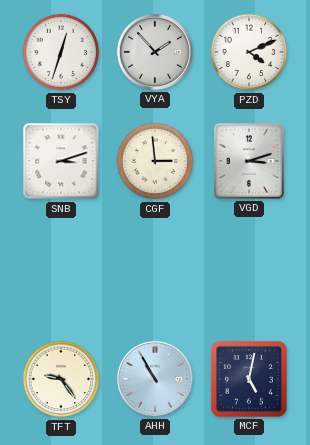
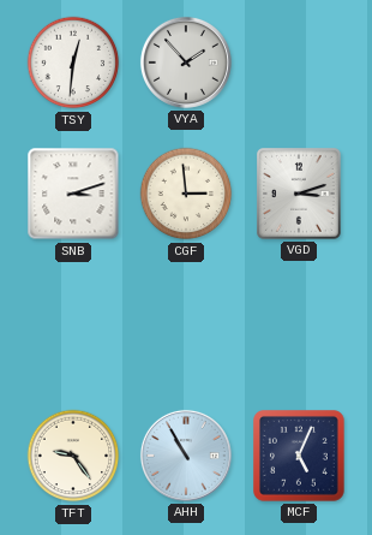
TSY: 12:33 -> 12:31 (73, 63)
PZD: 4:11 -> none (249, 52)
MCF: 5:02 -> 5:04 (300, 457)
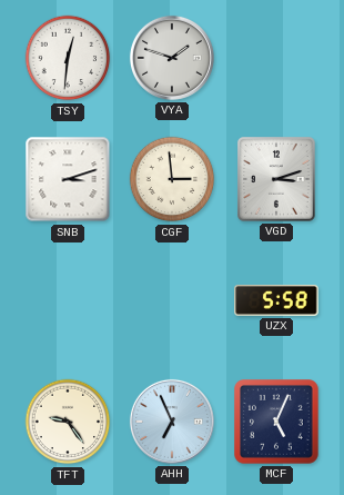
VYA: 1:53 -> 1:48 (172, 58)
UZX: none -> 5:58 (276, 301)
AHH: 10:55 -> 6:56 (172, 422)
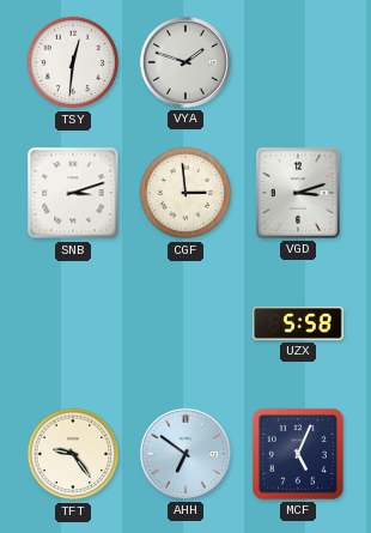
AHH: 6:56 -> 6:51 (185, 454)
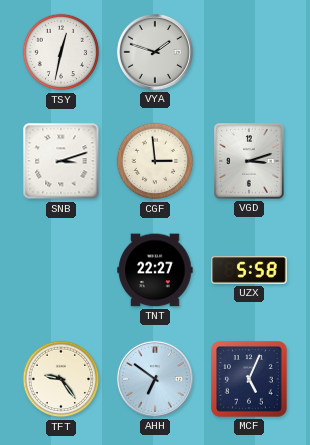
TSY: 12:31 -> 12:32 (61, 52)
TNT: none -> 22:27 (155, 270)
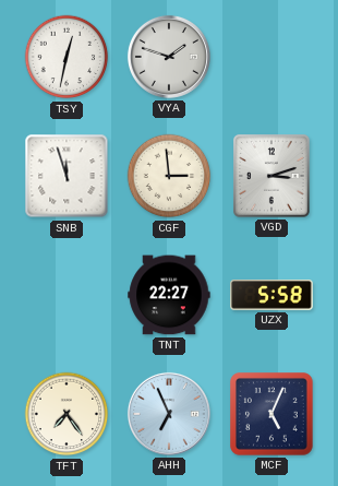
SNB: 3:12 -> 11:57 (67, 176)
TFT: 9:24 -> 7:24 (67, 414)
AHH: 6:51 -> 6:56 (169, 414)
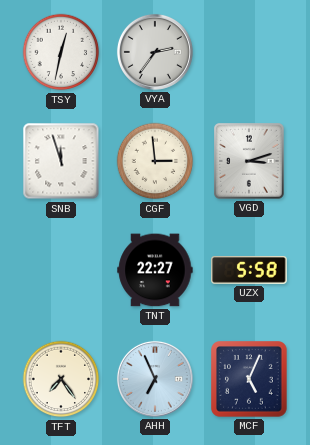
VYA: 1:48 -> 2:36 (155, 52)
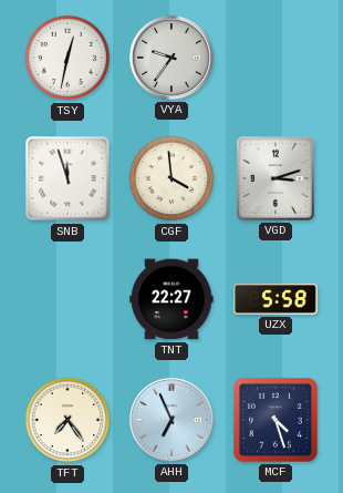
VYA: 2:36 -> 9:36 (171, 58)
CGF: 2:59 -> 3:59 (171, 178)
MCF: 5:04 -> 4:27 (277, 421)
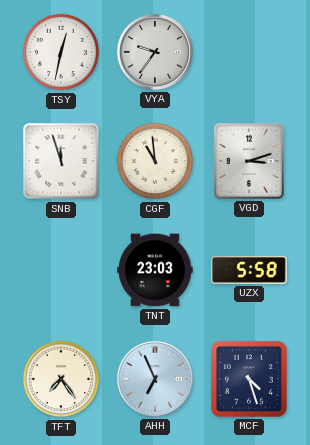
CGF: 3:59 -> 10:59 (155, 161)
TNT: 22:27 -> 23:03 (155, 270)
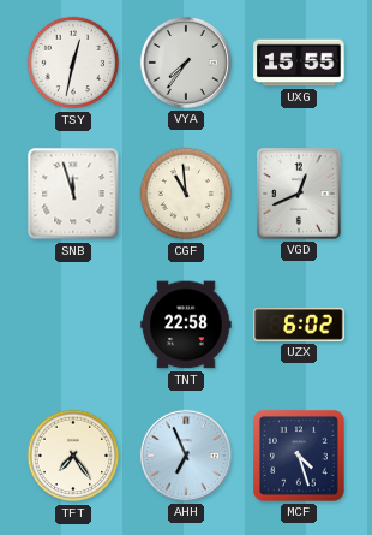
VYA: 9:36 -> 7:36 (186, 63)
UXG: none -> 15:55 (299, 63)
VGD: 3:12 -> 12:41 (300, 195)
TNT: 23:03 -> 22:58 (186, 325)
UZX: 5:58 -> 6:02 (299, 326)
